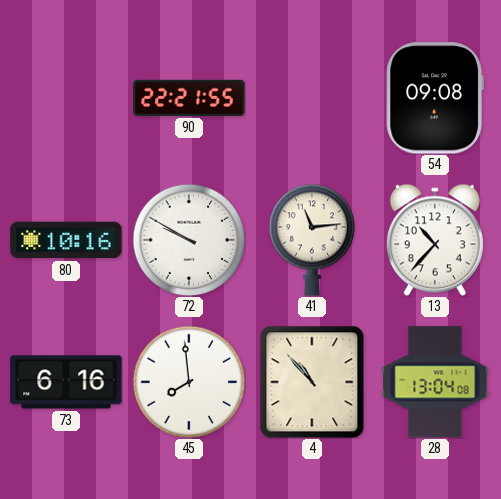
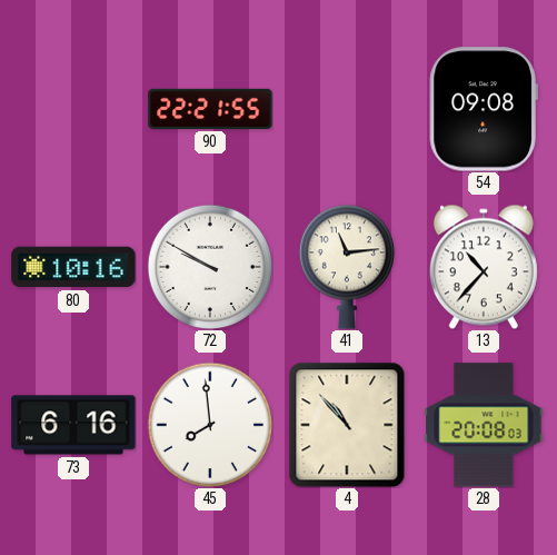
28: 13:04 -> 20:08 (484, 425)
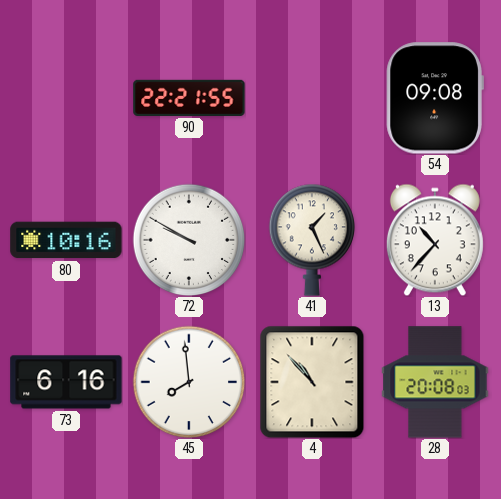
41: 11:14 -> 1:26 (311, 240)
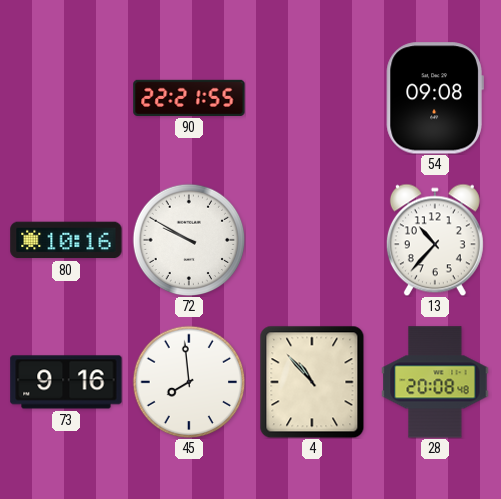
41: 1:26 -> none (311, 240)
73: 6:16 -> 9:16 (66, 382)
28: 20:08:03 -> 20:08:48 (435, 382)
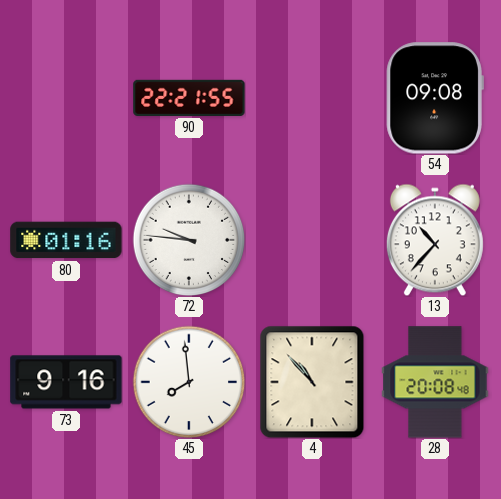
80: 10:16 -> 01:16 (66, 240)
72: 9:50 -> 9:46 (189, 240)
